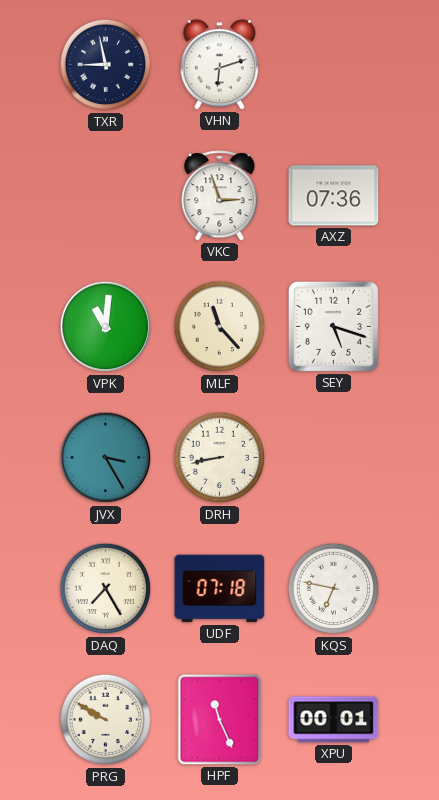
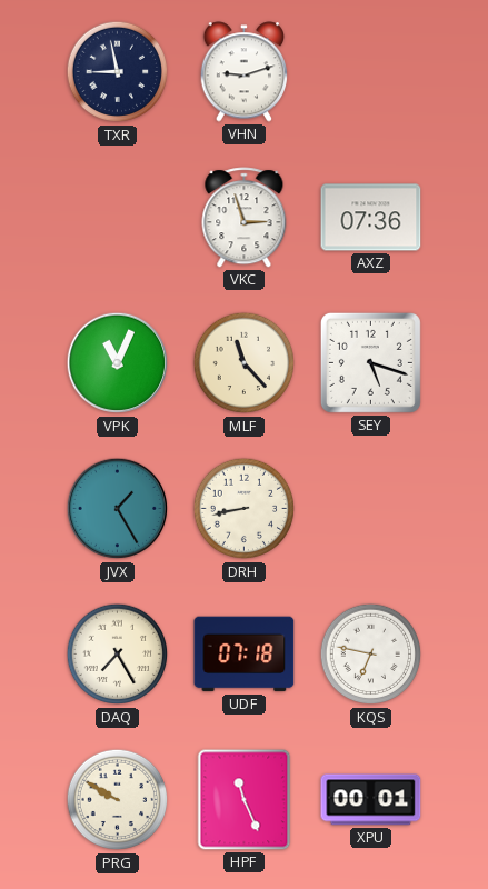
VHN: 6:12 -> 9:12 (245, 72)
VPK: 11:01 -> 11:04 (118, 363)
JVX: 3:25 -> 1:25 (118, 509)
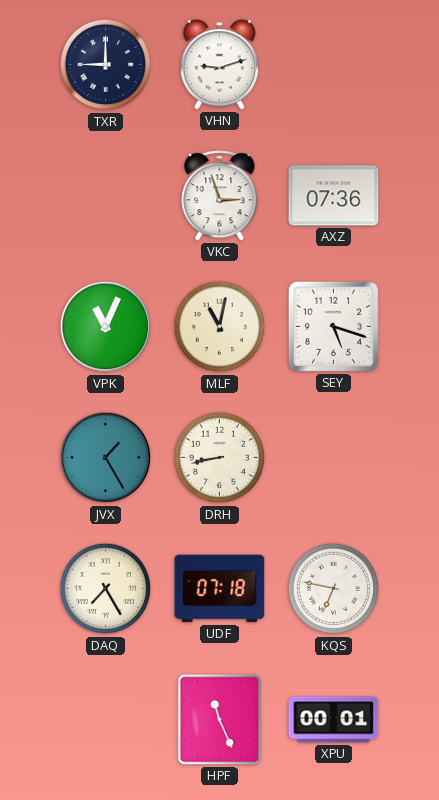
TXR: 8:58 -> 9:00 (106, 65)
MLF: 11:23 -> 11:02 (220, 327)
PRG: 9:50 -> none (118, 800)
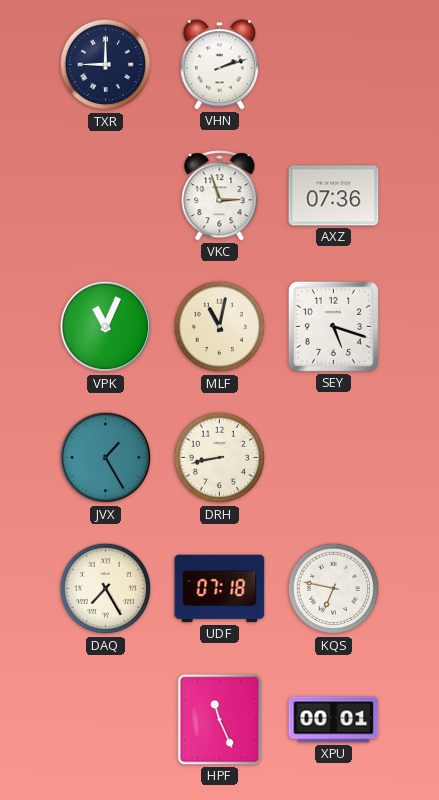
VHN: 9:12 -> 2:12 (220, 65)
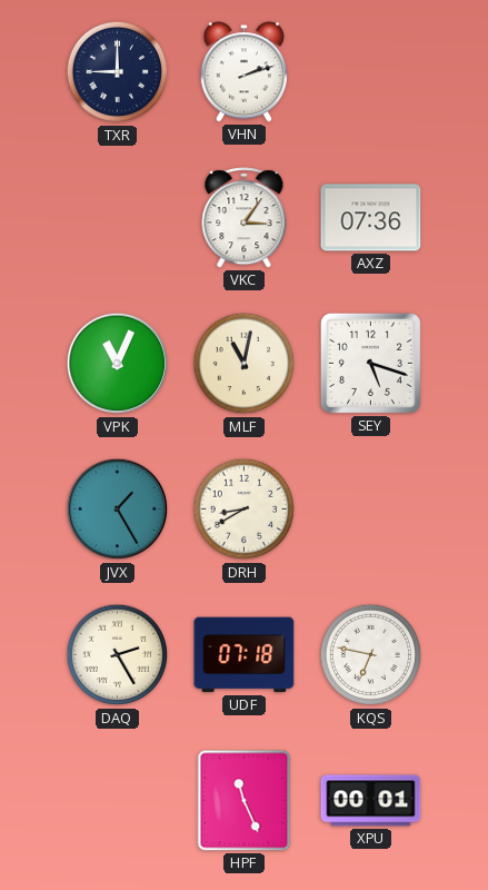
VKC: 2:57 -> 3:06 (245, 218)
DRH: 8:43 -> 8:40 (245, 510)
DAQ: 7:25 -> 2:25 (118, 655)
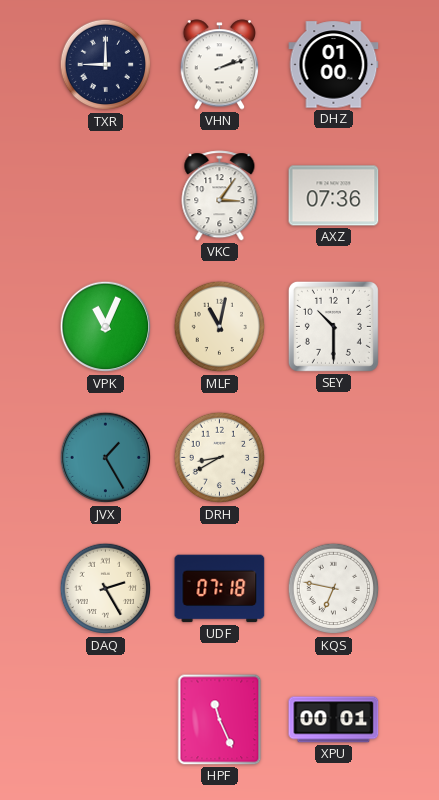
DHZ: none -> 01:00 (334, 65)
SEY: 5:18 -> 10:30 (333, 326)
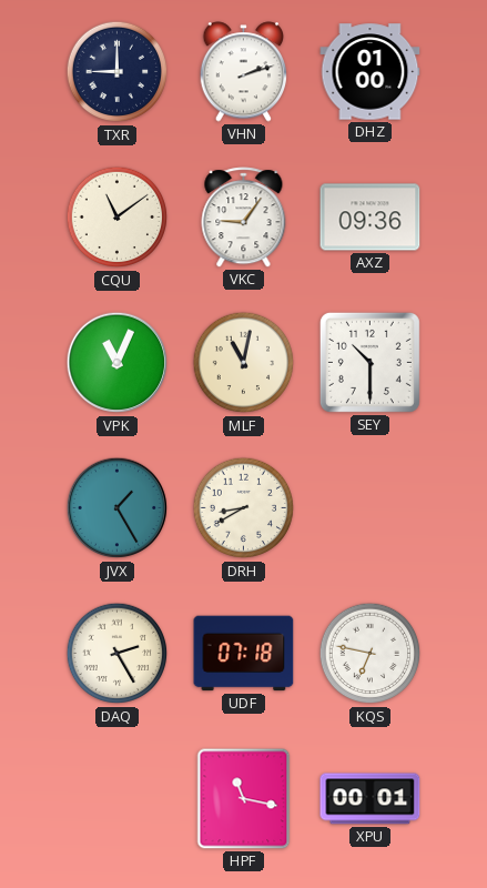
CQU: none -> 11:09 (118, 218)
VKC: 3:06 -> 9:06 (244, 218)
AXZ: 07:36 -> 09:36 (371, 218)
HPF: 11:26 -> 11:17 (244, 799)
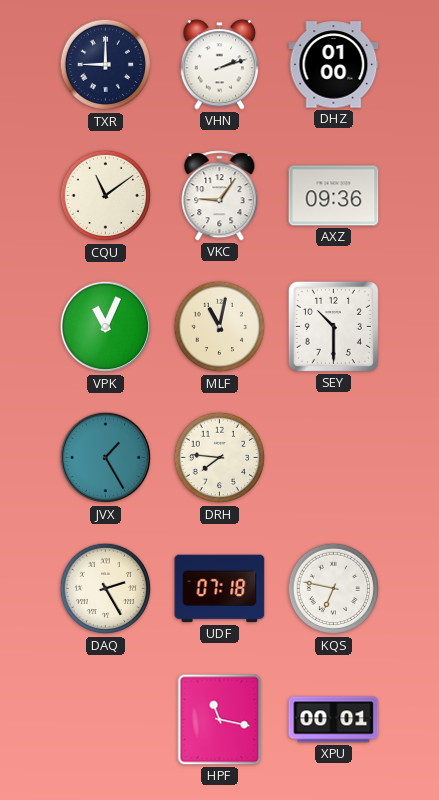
DRH: 8:40 -> 7:46 (220, 458)
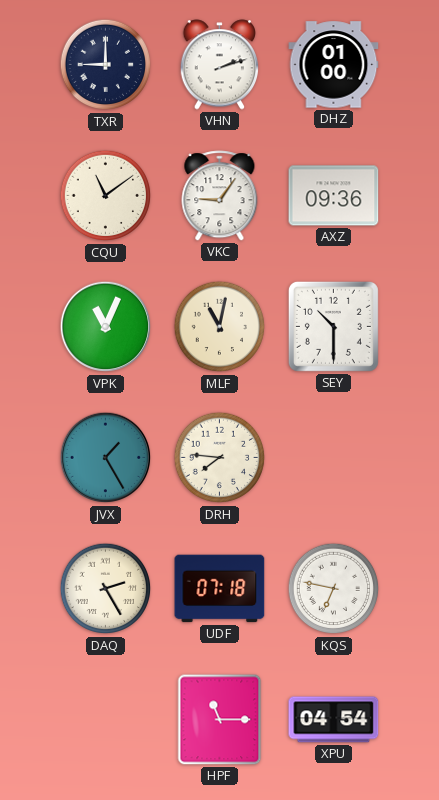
HPF: 11:17 -> 11:15 (220, 720)
XPU: 00:01 -> 04:54 (334, 720)
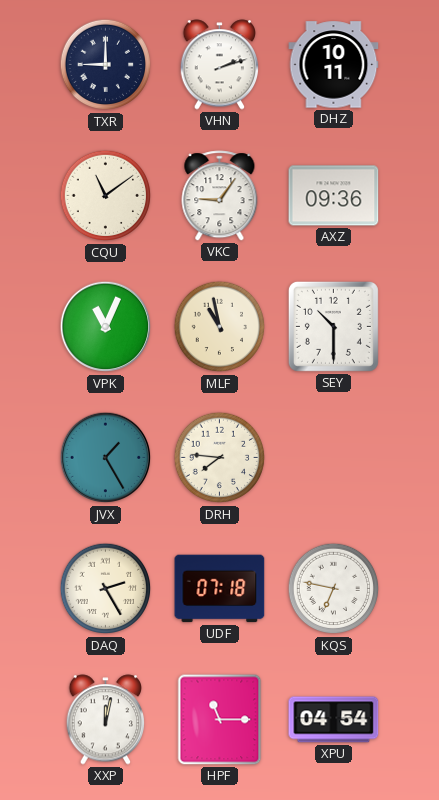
DHZ: 01:00 -> 10:11 (334, 65)
MLF: 11:02 -> 10:58 (220, 327)
XXP: none -> 12:02 (106, 720)
